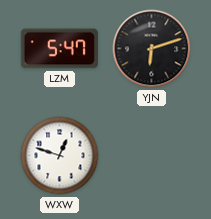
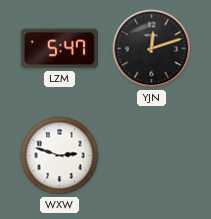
YJN: 6:12 -> 12:12 (152, 49)
WXW: 12:48 -> 2:48 (60, 156)
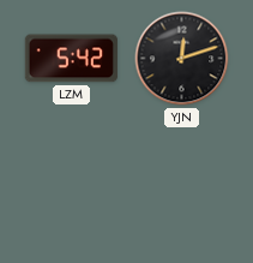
LZM: 5:47 -> 5:42 (71, 59)
WXW: 2:48 -> none (60, 156)
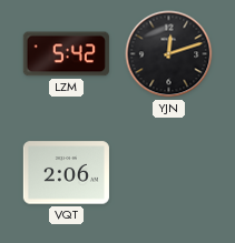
VQT: none -> 2:06 (66, 173)
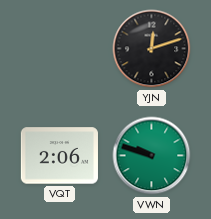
LZM: 5:42 -> none (66, 54)
VWN: none -> 9:48 (152, 156)
